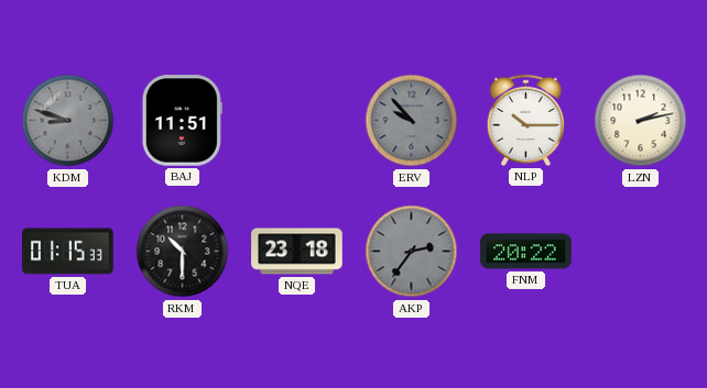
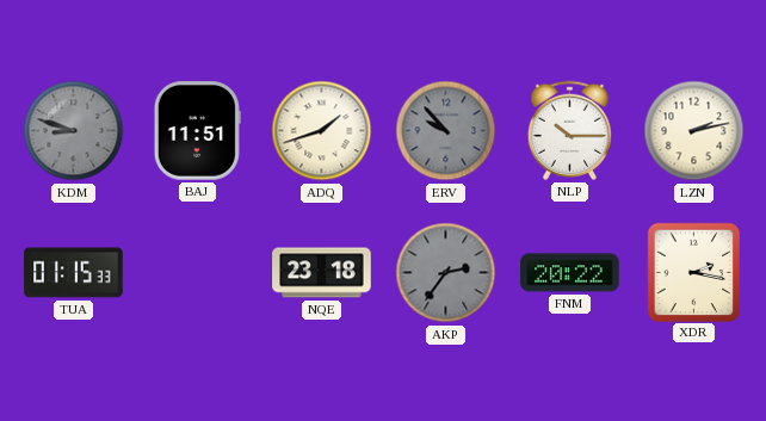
ADQ: none -> 1:42 (322, 131)
RKM: 10:30 -> none (183, 252)
XDR: none -> 2:17 (693, 272)
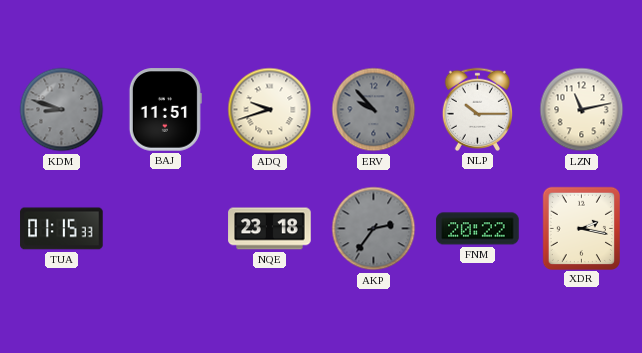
ADQ: 1:42 -> 9:42 (270, 110)
LZN: 2:13 -> 11:13 (582, 110)
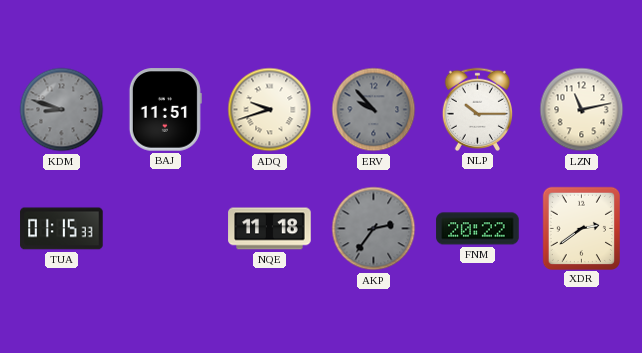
NQE: 23:18 -> 11:18 (270, 229)
XDR: 2:17 -> 2:39 (581, 228)
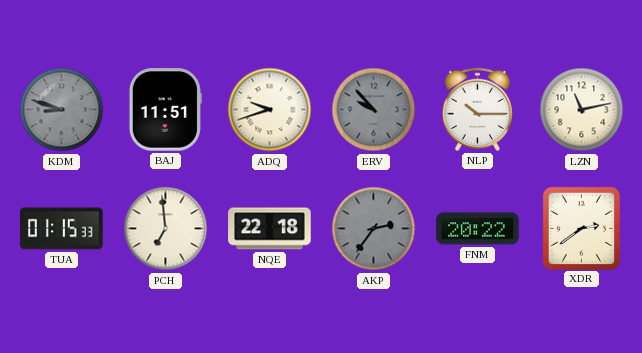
PCH: none -> 6:59 (166, 229)
NQE: 11:18 -> 22:18 (270, 229)
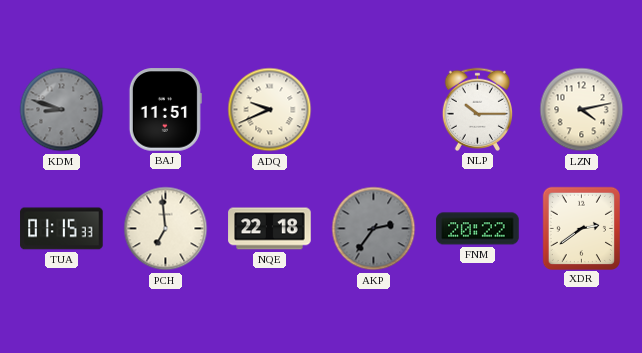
ADQ: 9:42 -> 9:41 (270, 110)
ERV: 9:53 -> none (374, 110)
LZN: 11:13 -> 4:13 (582, 110)
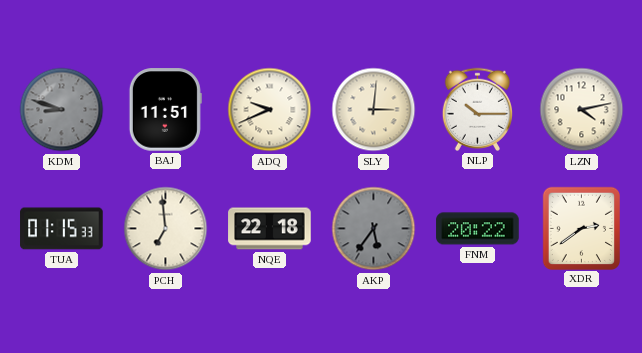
SLY: none -> 3:01 (374, 110)
AKP: 2:36 -> 5:36 (374, 229)
